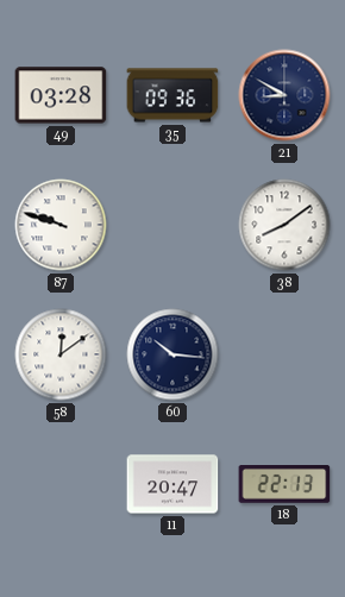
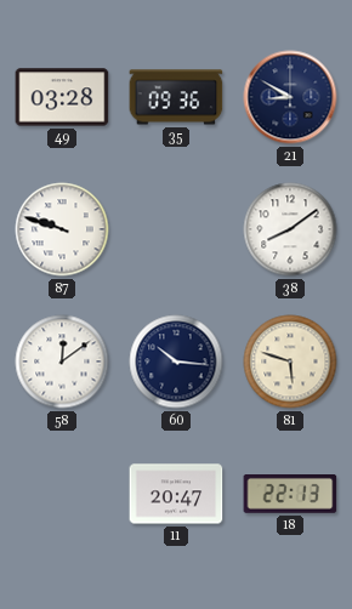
81: none -> 5:48 (290, 362)
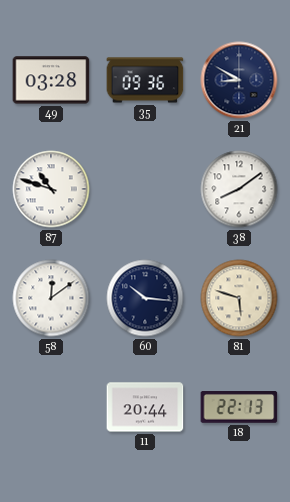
87: 9:48 -> 10:48 (51, 189)
11: 20:47 -> 20:44 (145, 407)
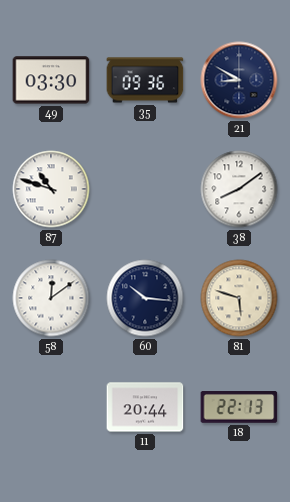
49: 03:28 -> 03:30 (51, 80)
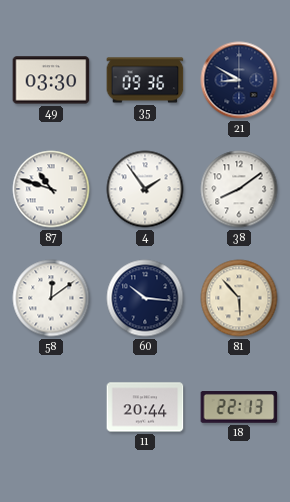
4: none -> 1:54 (145, 189)
81: 5:48 -> 5:53 (239, 298)
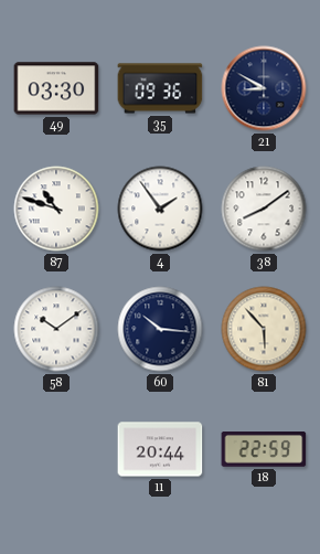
58: 12:09 -> 10:09 (56, 329)
18: 22:13 -> 22:59 (264, 450)
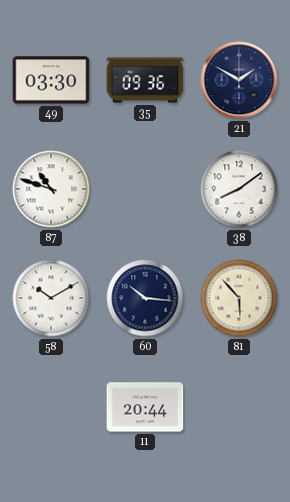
21: 8:50 -> 1:50 (239, 80)
4: 1:54 -> none (160, 209)
58: 10:09 -> 10:10 (51, 298)
18: 22:59 -> none (264, 450)
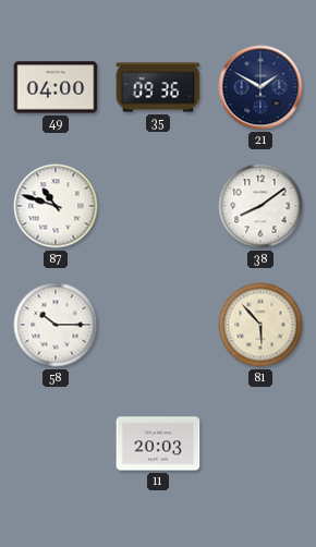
49: 03:30 -> 04:00 (56, 87)
58: 10:10 -> 10:15 (56, 325)
60: 10:16 -> none (145, 298)
11: 20:44 -> 20:03 (158, 443)
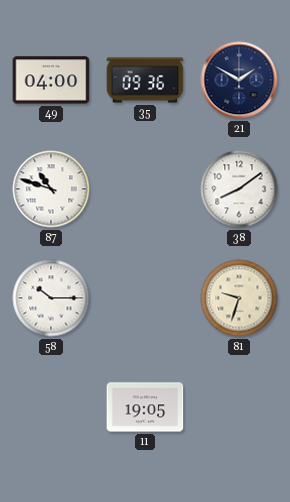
81: 5:53 -> 9:33 (239, 298)
11: 20:03 -> 19:05 (145, 407)
